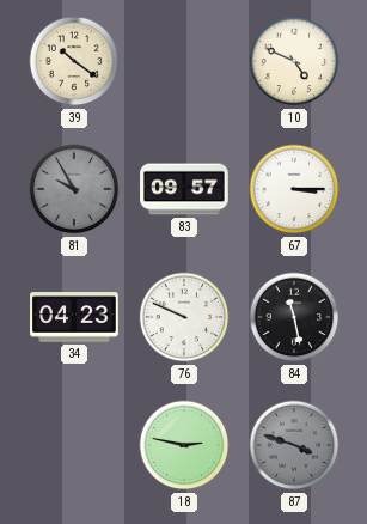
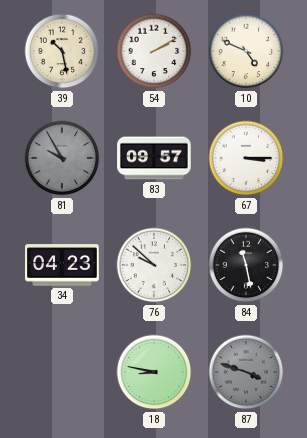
39: 10:21 -> 10:28 (62, 51)
54: none -> 2:10 (154, 51)
76: 9:49 -> 9:52 (154, 265)
18: 2:47 -> 8:47 (154, 372)
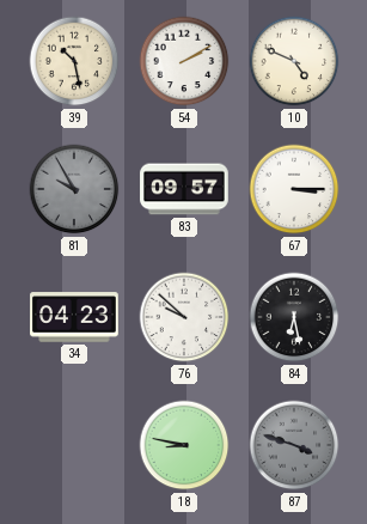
84: 11:28 -> 6:28 (294, 317)
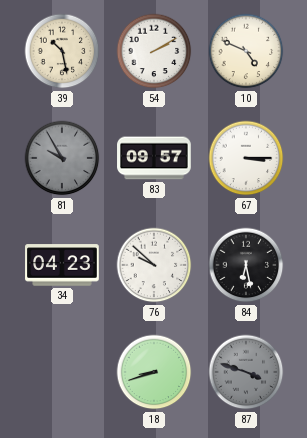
18: 8:47 -> 8:42 (154, 372)
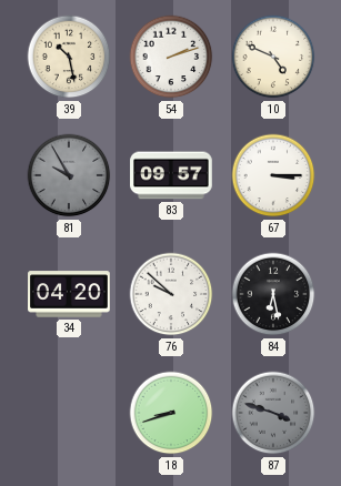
54: 2:10 -> 2:12 (171, 57)
34: 04:23 -> 04:20 (69, 294)
